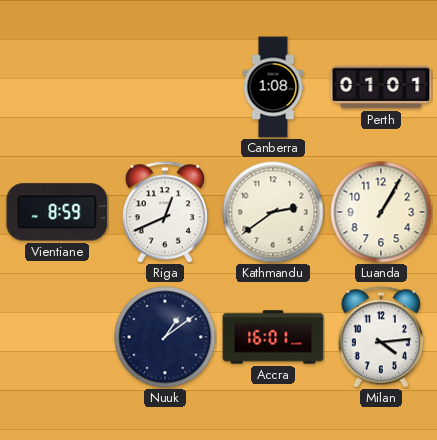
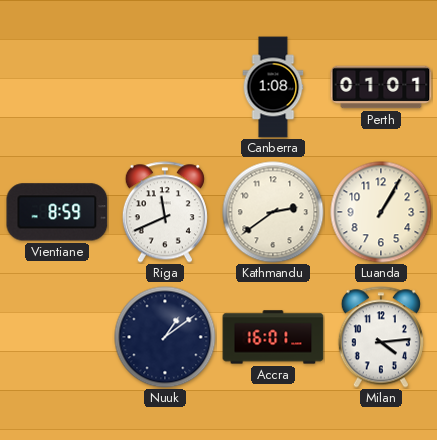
Riga: 12:41 -> 11:41 (165, 212)
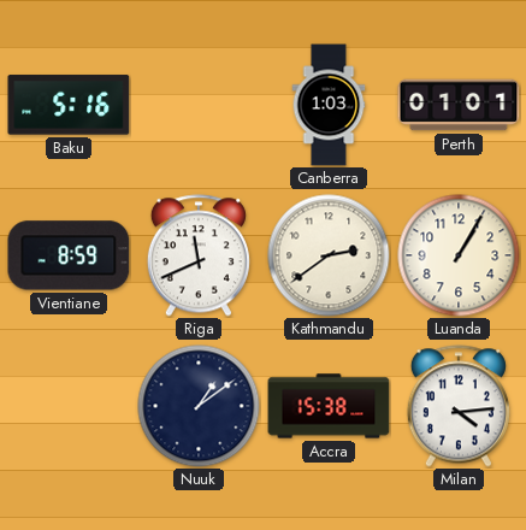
Baku: none -> 5:16 (69, 105)
Canberra: 1:08 -> 1:03 (329, 105)
Accra: 16:01 -> 15:38 (329, 406)
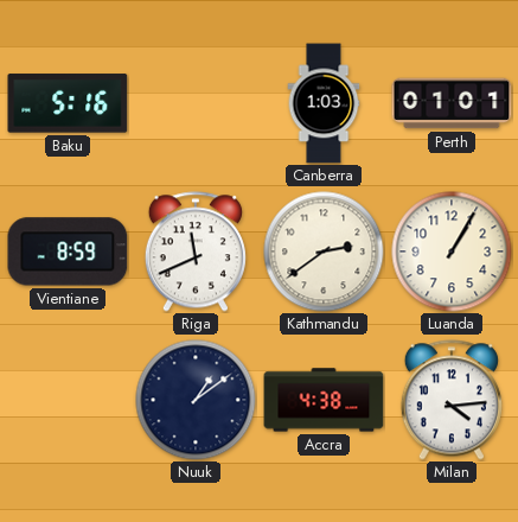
Accra: 15:38 -> 4:38 (324, 400)
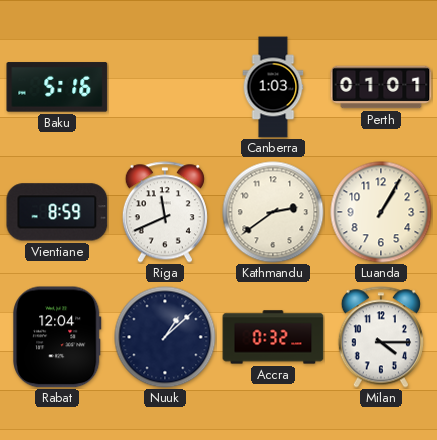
Rabat: none -> 12:04 (58, 337)
Nuuk: 1:09 -> 1:08 (165, 337)
Accra: 4:38 -> 0:32 (273, 337)
Milan: 4:14 -> 4:15 (381, 337)
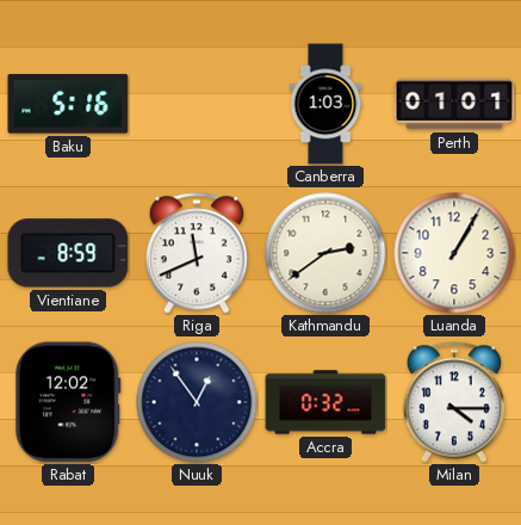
Rabat: 12:04 -> 12:02 (69, 402)
Nuuk: 1:08 -> 12:54 (197, 402)
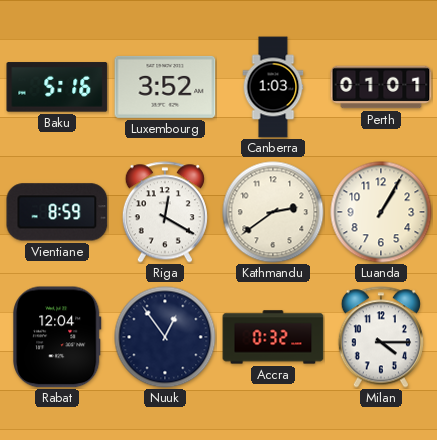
Luxembourg: none -> 3:52 (165, 87)
Riga: 11:41 -> 12:20 (165, 212)
Rabat: 12:02 -> 12:04 (58, 337)
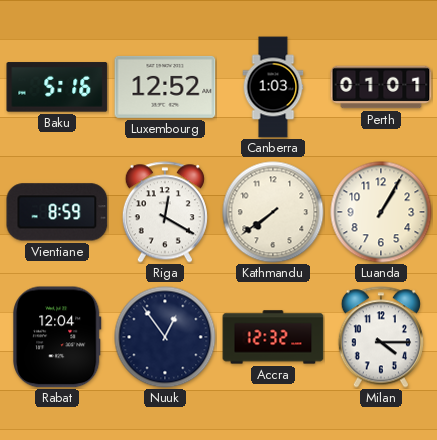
Luxembourg: 3:52 -> 12:52 (165, 87)
Kathmandu: 2:39 -> 7:39 (273, 212)
Accra: 0:32 -> 12:32 (273, 337)
